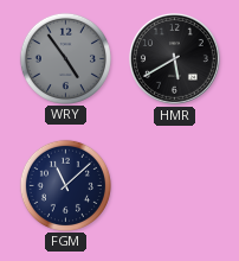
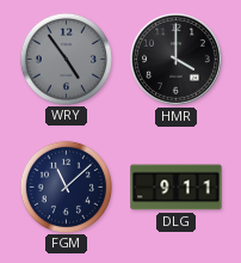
HMR: 5:40 -> 4:00 (177, 60)
DLG: none -> 9:11 (177, 188)
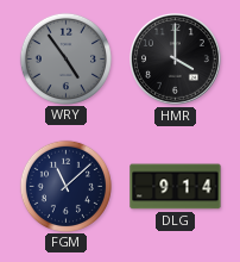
DLG: 9:11 -> 9:14 (176, 187)
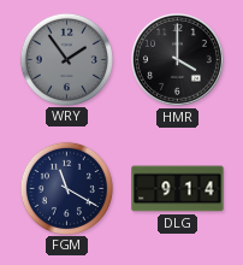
WRY: 4:54 -> 1:54 (66, 59)
FGM: 11:08 -> 11:20 (66, 188)
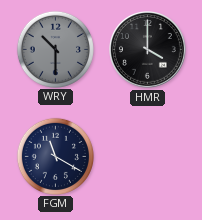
WRY: 1:54 -> 10:30 (55, 49)
DLG: 9:14 -> none (178, 189)
